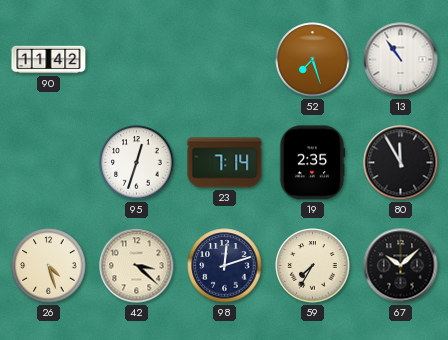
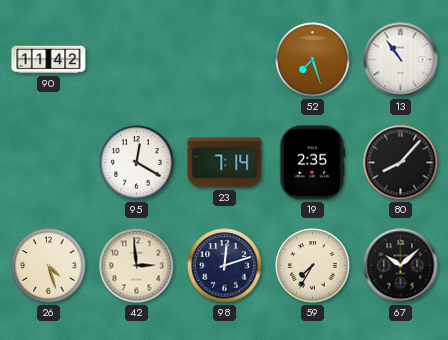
95: 12:33 -> 12:20 (137, 163)
80: 11:55 -> 8:07 (401, 163)
42: 3:22 -> 2:59 (137, 266)
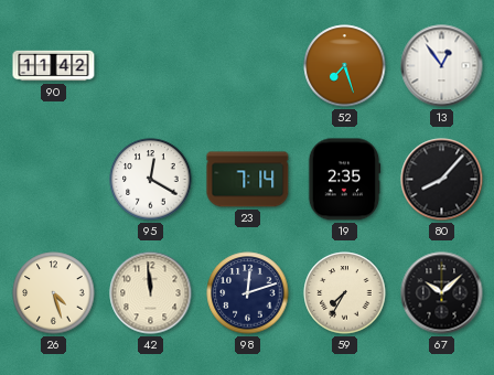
13: 10:54 -> 12:54 (442, 66)
42: 2:59 -> 11:59 (151, 293)
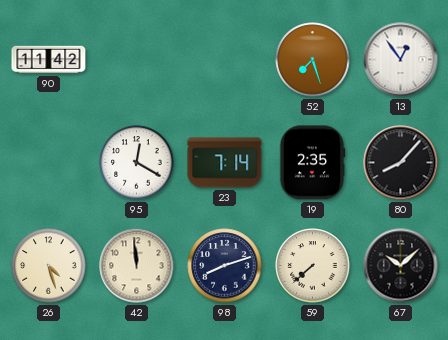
98: 12:12 -> 8:12 (225, 266)
59: 7:35 -> 7:38 (313, 266)
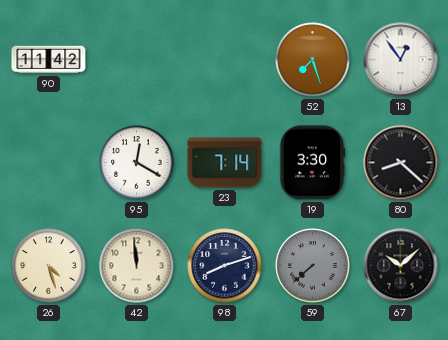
19: 2:35 -> 3:30 (312, 163)
80: 8:07 -> 8:22 (401, 163)
59 dial: cream -> grey (313, 266)
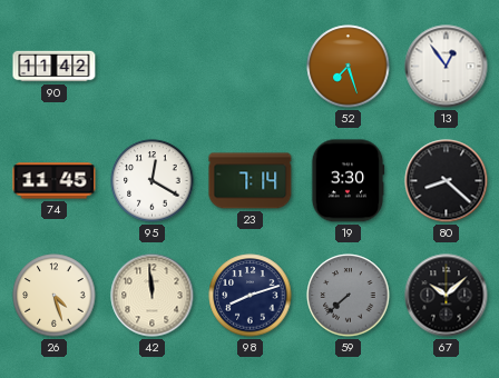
74: none -> 11:45 (55, 181)
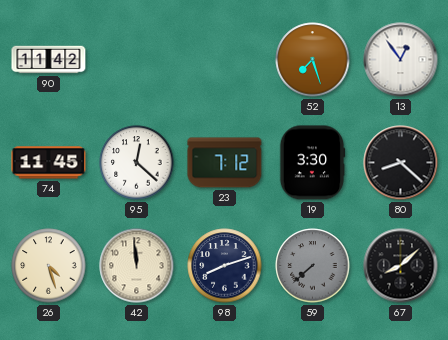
95: 12:20 -> 12:22 (137, 163)
23: 7:14 -> 7:12 (225, 163)
67: 10:08 -> 8:08 (401, 266)
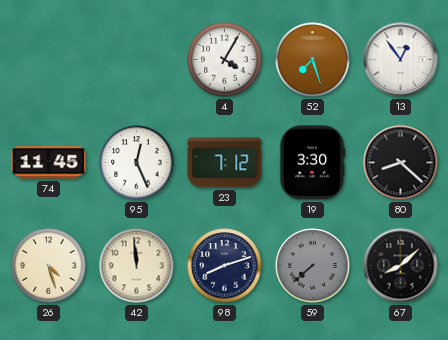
90: 11:42 -> none (49, 60)
4: none -> 4:05 (225, 60)
95: 12:22 -> 12:26 (137, 163)
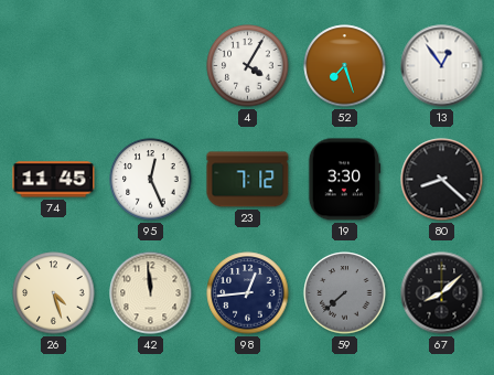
98: 8:12 -> 12:44 (248, 293)
